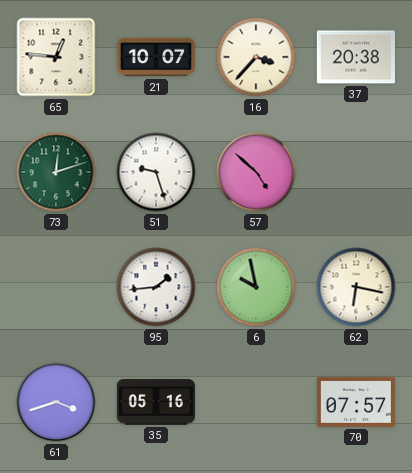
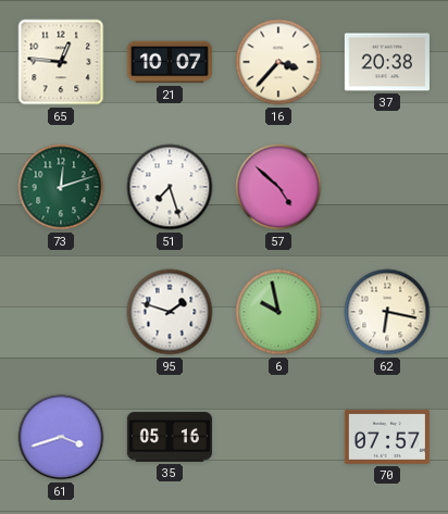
51: 9:27 -> 7:27 (170, 187)
95: 1:44 -> 1:48 (170, 312)
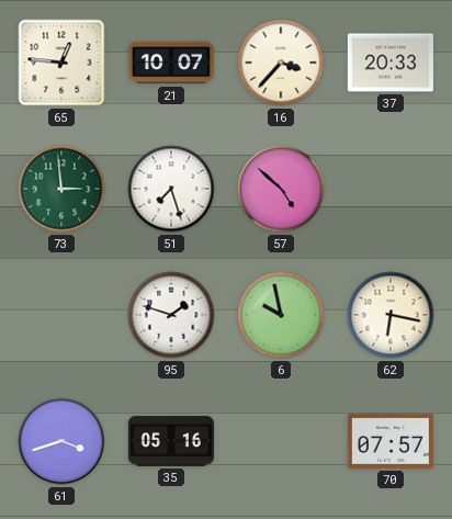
37: 20:38 -> 20:33 (391, 63)
73: 12:12 -> 2:59 (61, 189)
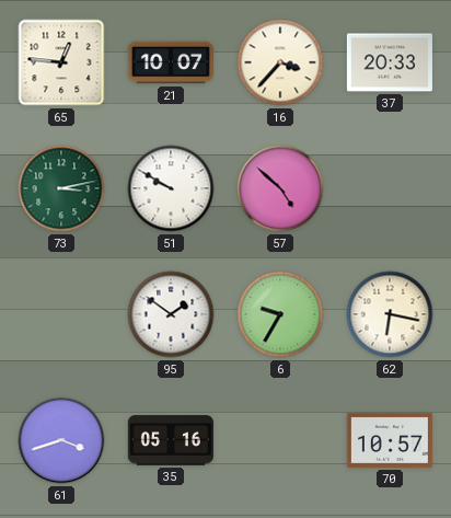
73: 2:59 -> 3:13 (61, 188)
51: 7:27 -> 9:50 (171, 188)
95: 1:48 -> 1:51 (171, 314)
6: 9:58 -> 9:35 (280, 314)
70: 07:57 -> 10:57 (390, 440)
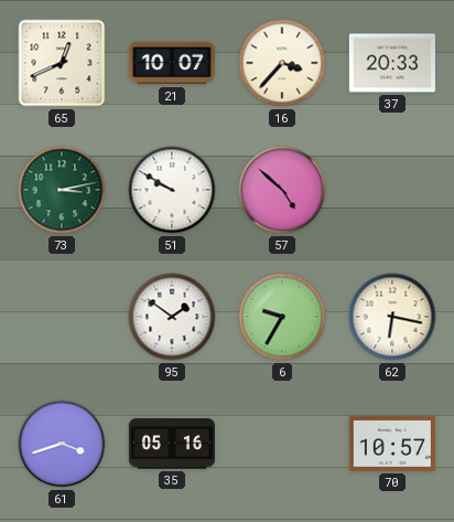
65: 12:46 -> 12:41 (62, 63)
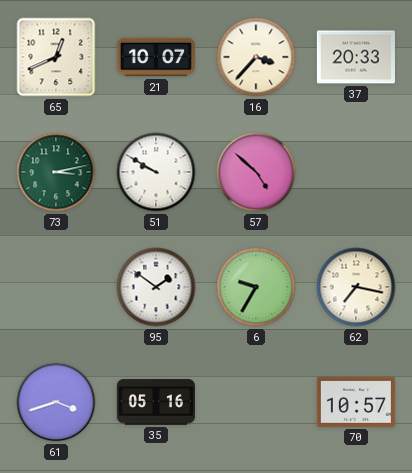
62: 6:17 -> 7:17 (356, 287)
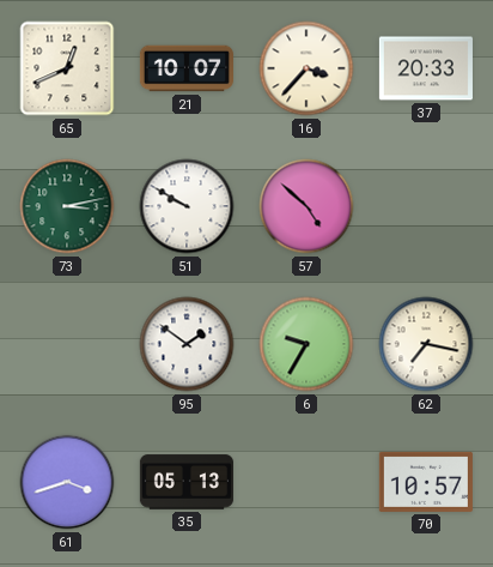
35: 05:16 -> 05:13 (187, 482)
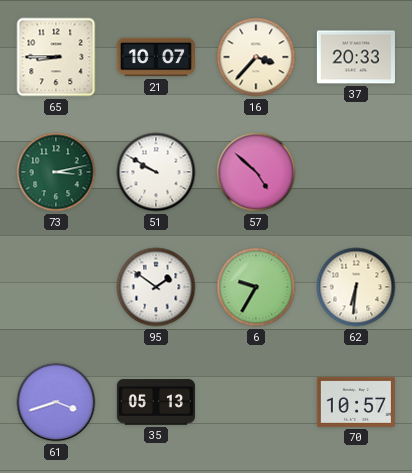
65: 12:41 -> 8:45 (56, 57)
62: 7:17 -> 6:31 (356, 287)
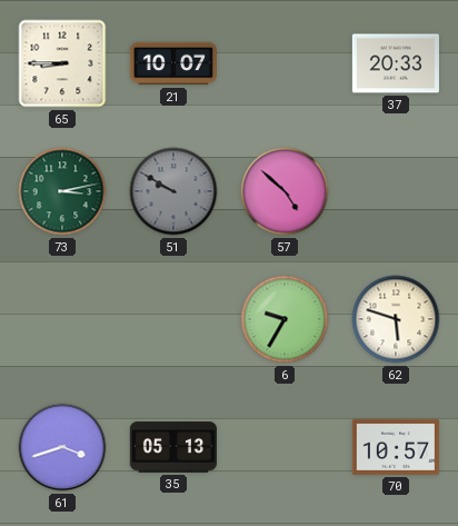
16: 3:37 -> none (256, 57)
51 dial: white -> grey (173, 191)
95: 1:51 -> none (156, 287)
62: 6:31 -> 5:48 (396, 319)
